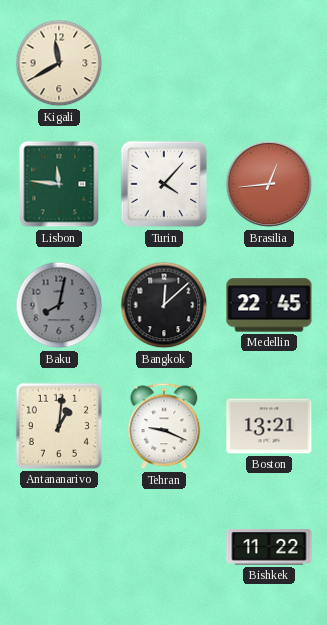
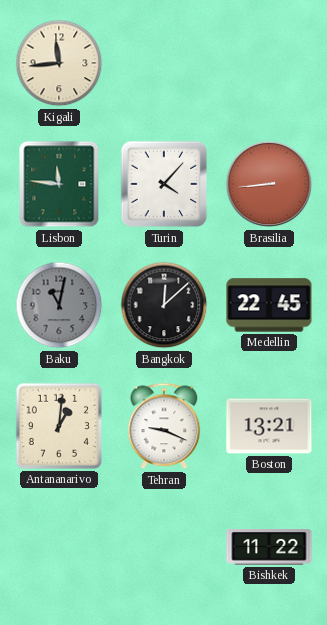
Kigali: 11:40 -> 11:44 (59, 63)
Brasilia: 12:44 -> 8:44 (269, 184)
Baku: 8:02 -> 11:02 (59, 305)
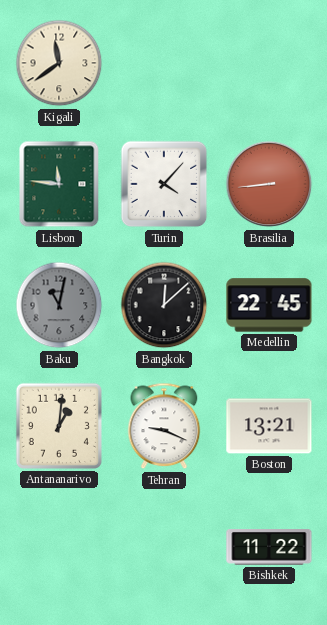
Kigali: 11:44 -> 11:39 (59, 63)
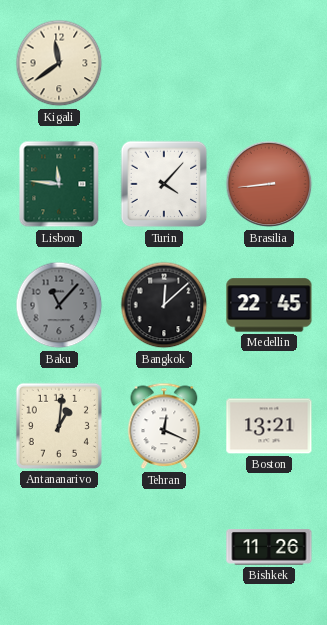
Baku: 11:02 -> 11:07 (59, 305)
Tehran: 9:19 -> 12:19 (164, 426)
Bishkek: 11:22 -> 11:26 (269, 548)
